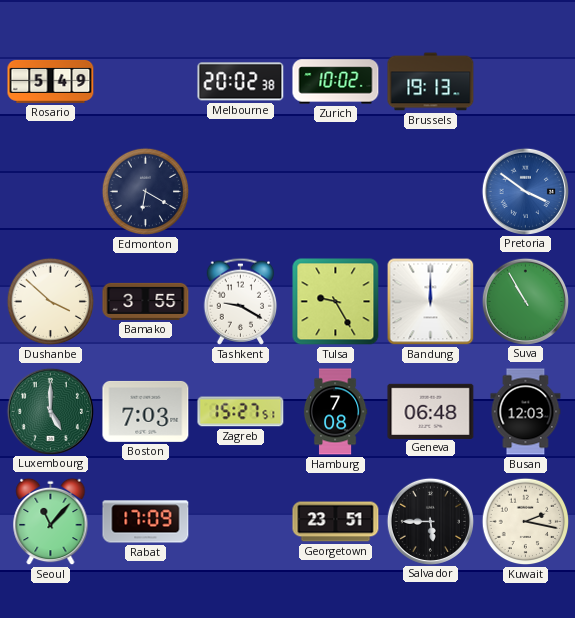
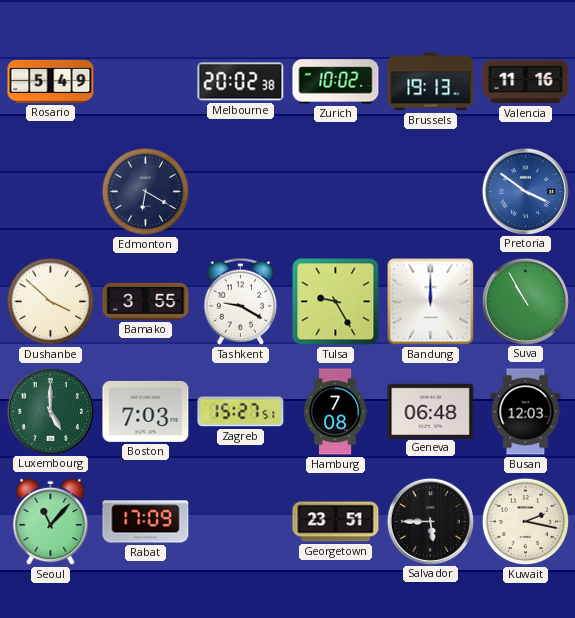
Valencia: none -> 11:16 (526, 82)
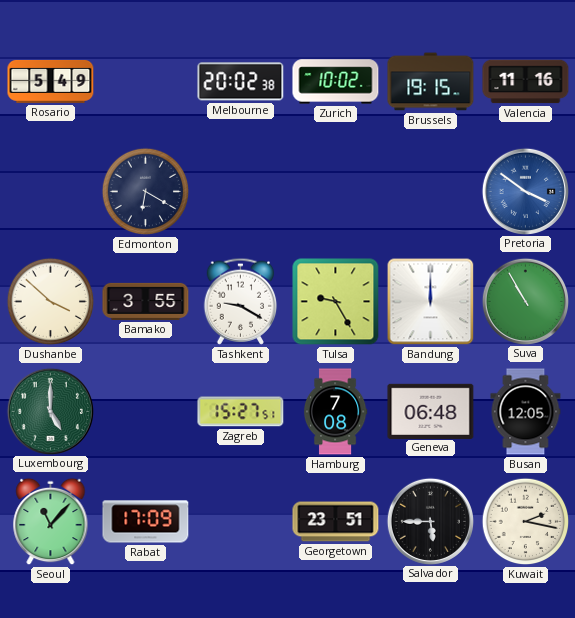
Brussels: 19:13 -> 19:15 (431, 82)
Boston: 7:03 -> none (146, 411)
Busan: 12:03 -> 12:05 (526, 412)
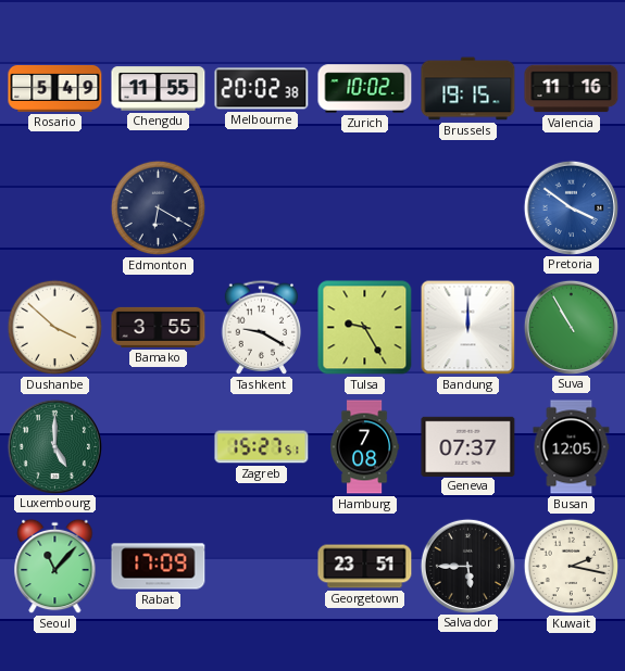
Chengdu: none -> 11:55 (159, 89)
Geneva: 06:48 -> 07:37 (468, 446)
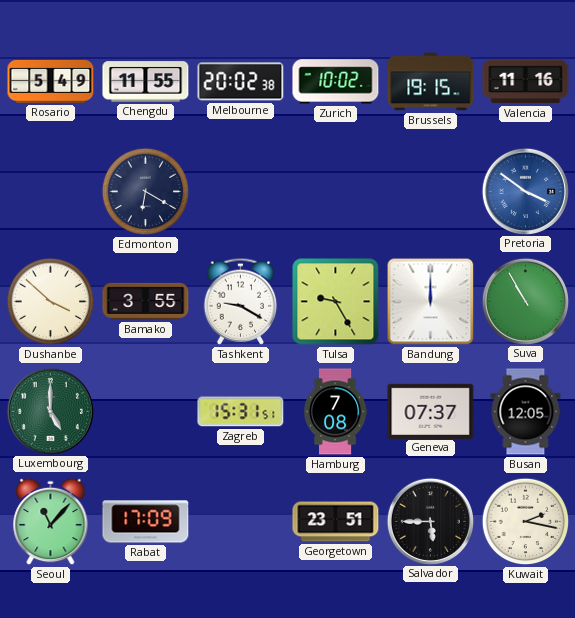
Zagreb: 15:27 -> 15:31 (241, 412)
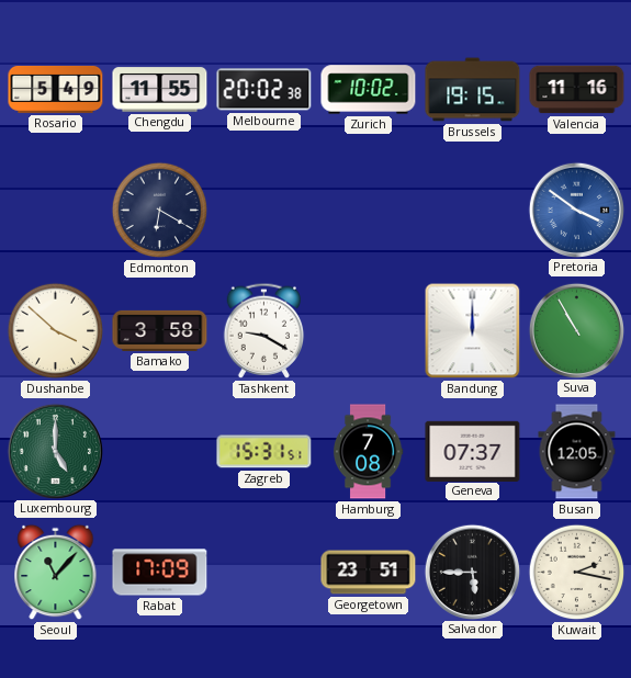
Bamako: 3:55 -> 3:58 (160, 330)
Tulsa: 9:25 -> none (336, 302)
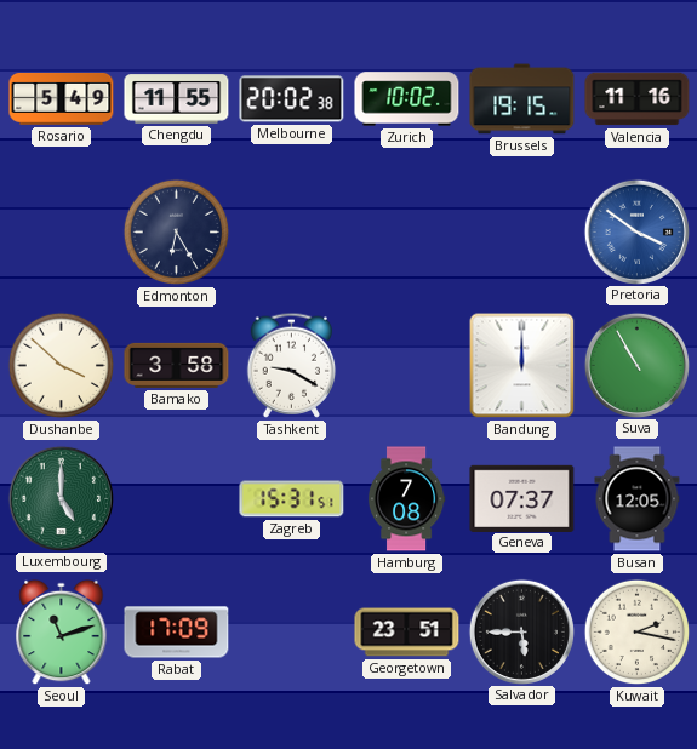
Edmonton: 6:20 -> 6:25 (177, 233)
Seoul: 11:07 -> 11:12 (62, 633)
